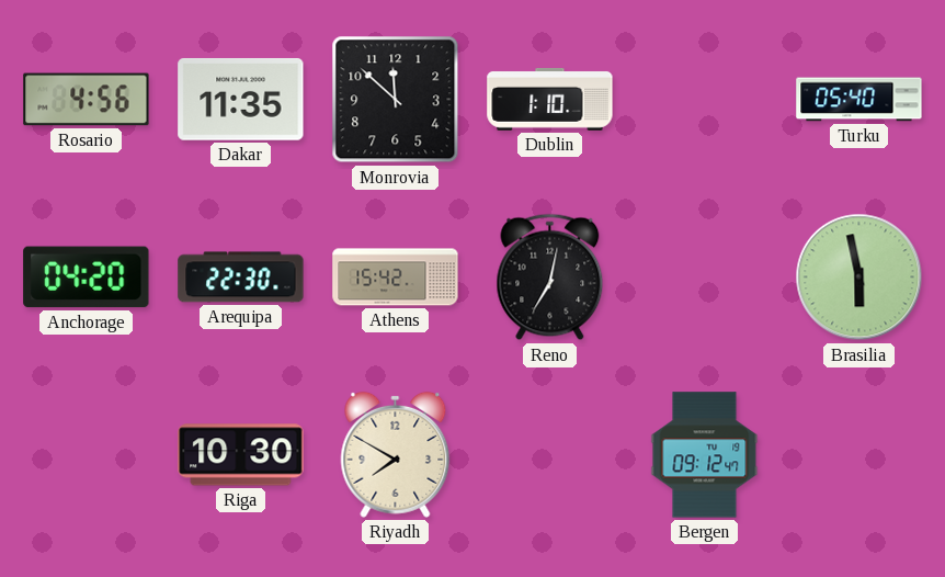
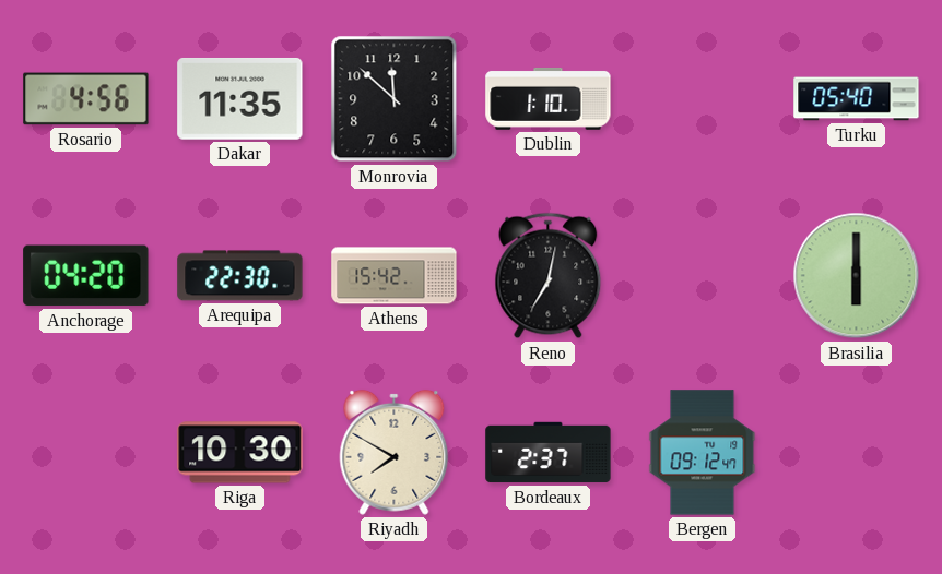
Brasilia: 5:58 -> 6:00 (857, 276)
Bordeaux: none -> 2:37 (549, 453)
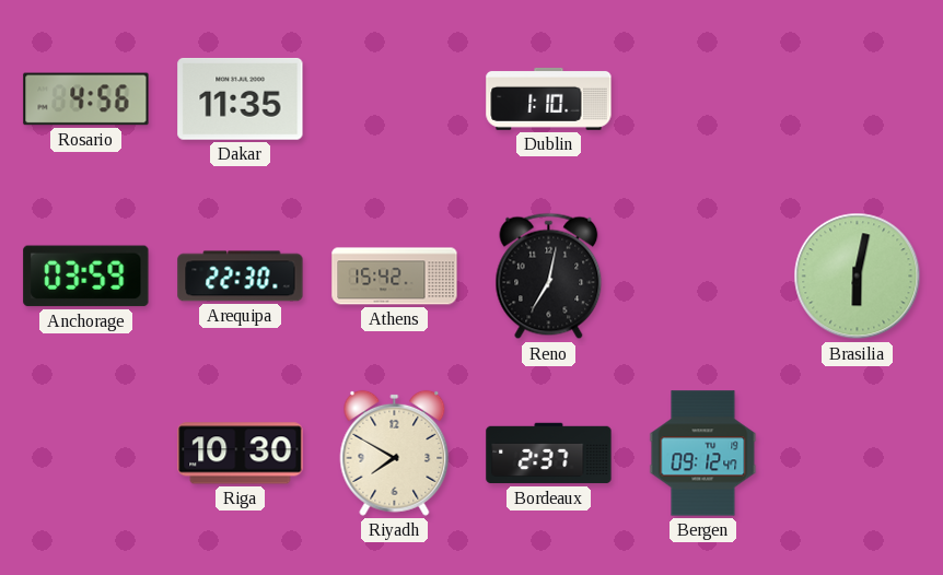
Monrovia: 11:52 -> none (395, 99)
Turku: 05:40 -> none (857, 99)
Anchorage: 04:20 -> 03:59 (86, 277)
Brasilia: 6:00 -> 6:02 (858, 277)
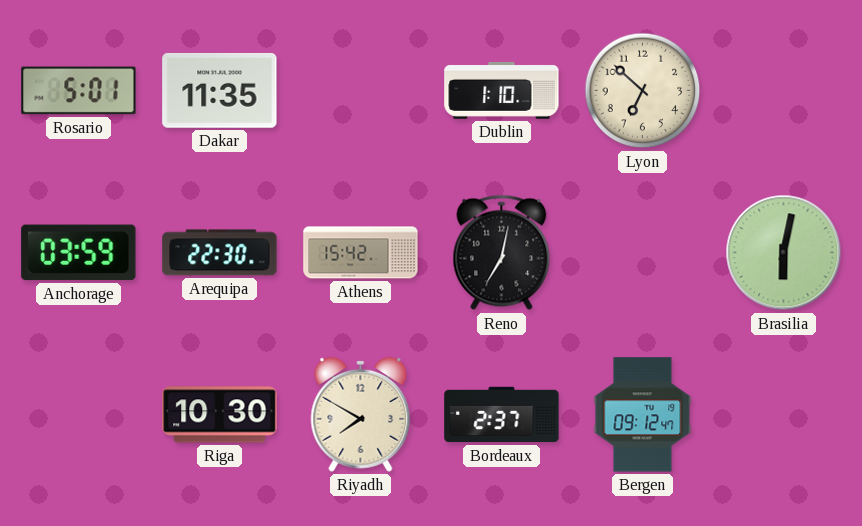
Rosario: 4:56 -> 5:01 (79, 91)
Lyon: none -> 6:52 (643, 91)
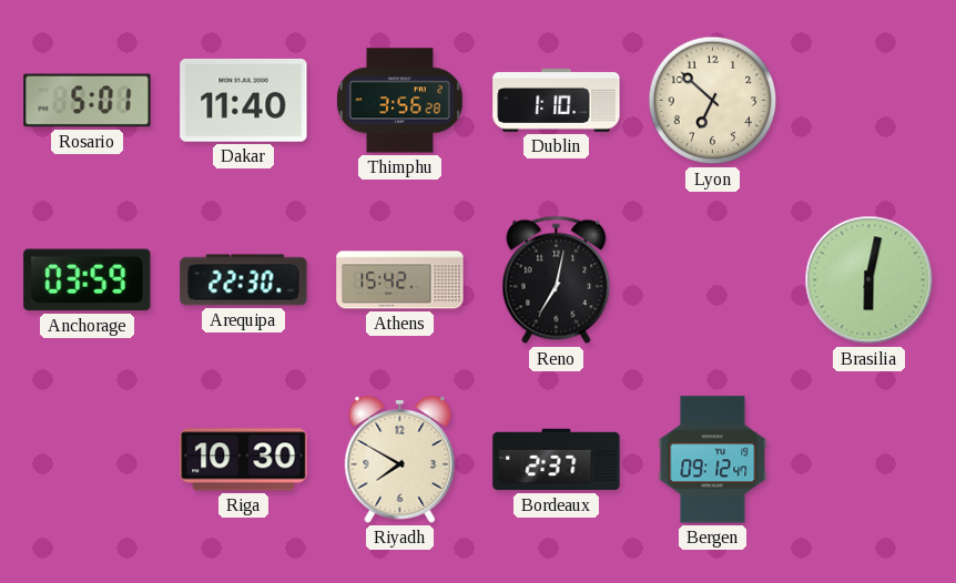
Dakar: 11:35 -> 11:40 (244, 100)
Thimphu: none -> 3:56 (399, 101)
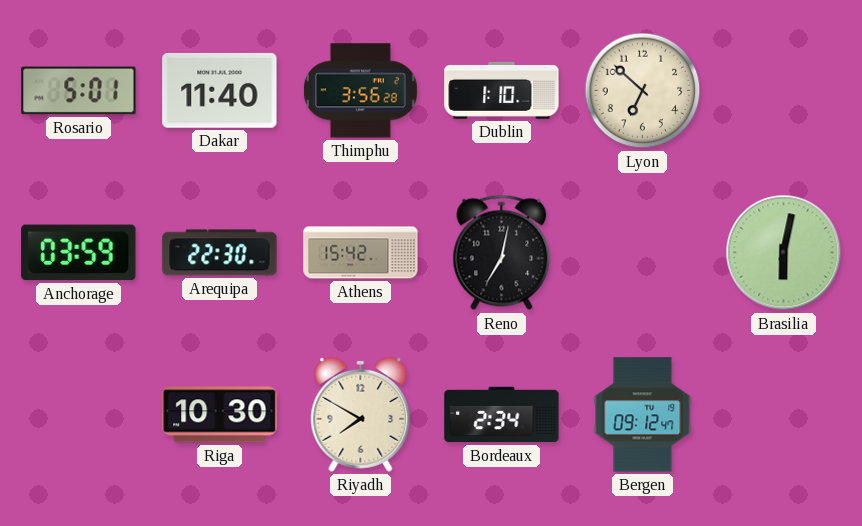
Bordeaux: 2:37 -> 2:34 (502, 415)
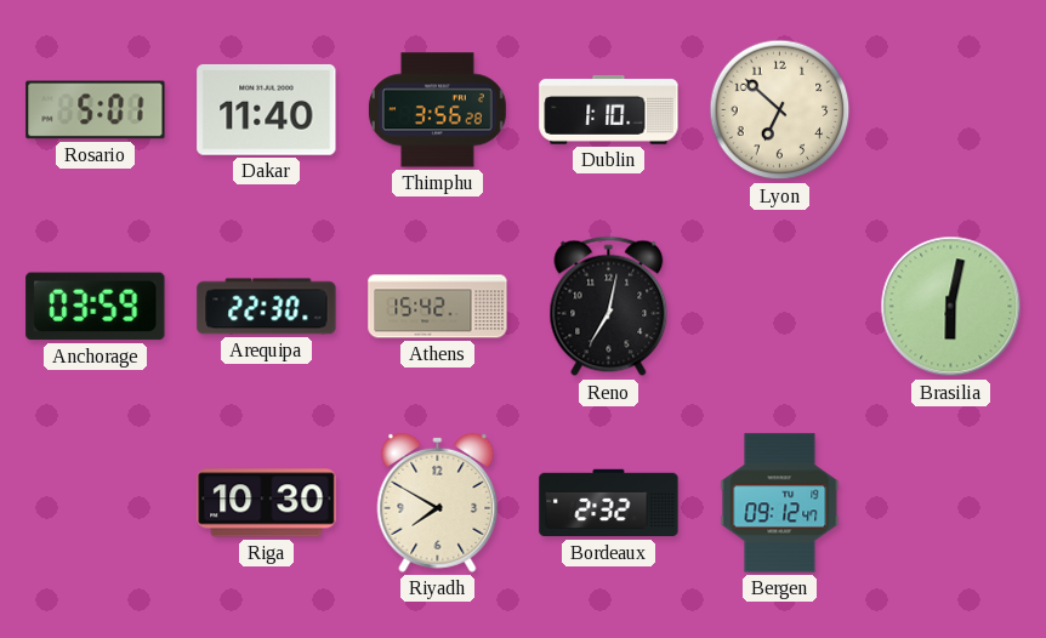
Bordeaux: 2:34 -> 2:32 (609, 503)
